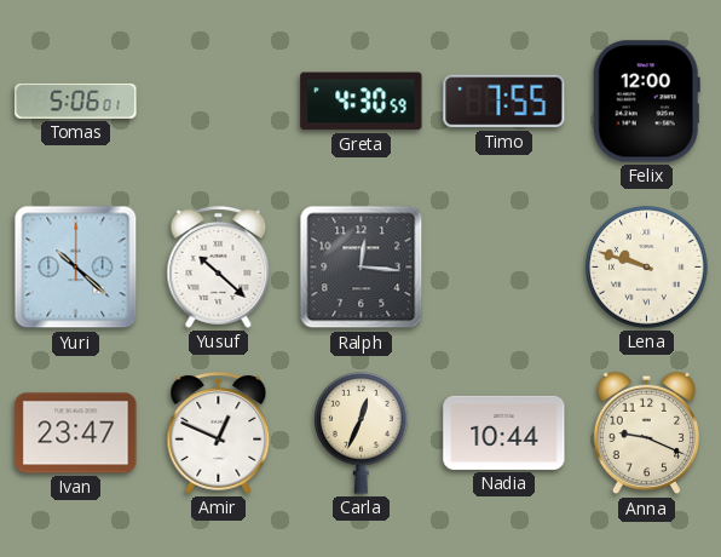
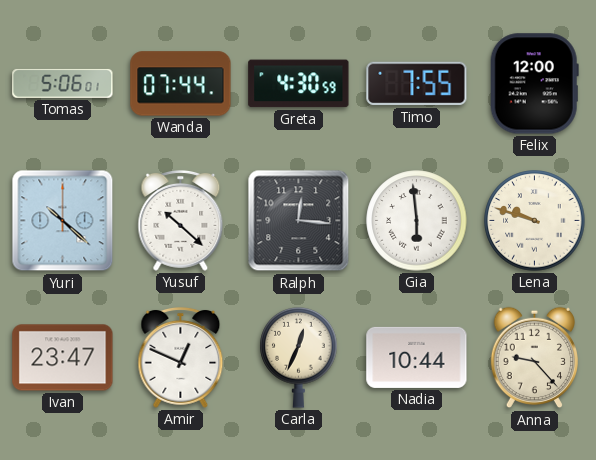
Wanda: none -> 07:44 (181, 84)
Gia: none -> 5:59 (417, 221)
Anna: 9:19 -> 9:23 (534, 358)
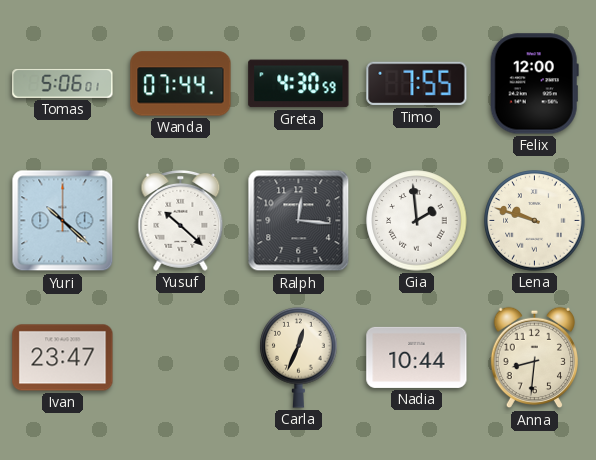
Gia: 5:59 -> 1:59 (417, 221)
Amir: 12:49 -> none (181, 357)
Anna: 9:23 -> 8:31 (534, 358)
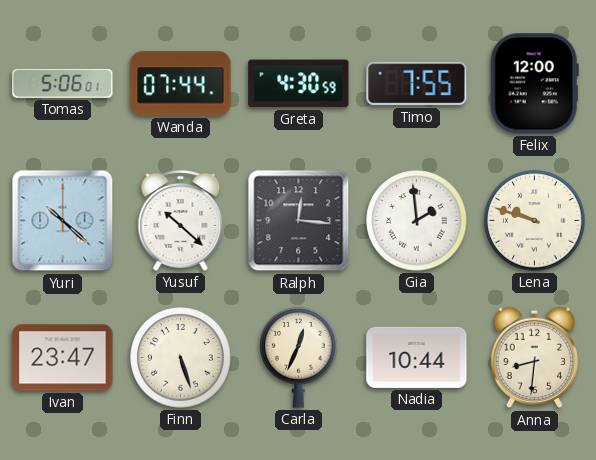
Finn: none -> 5:27 (181, 358)
